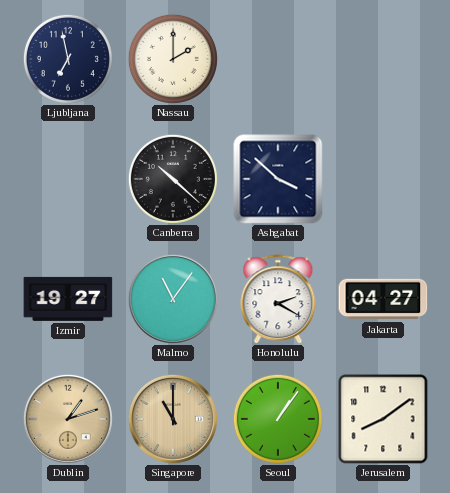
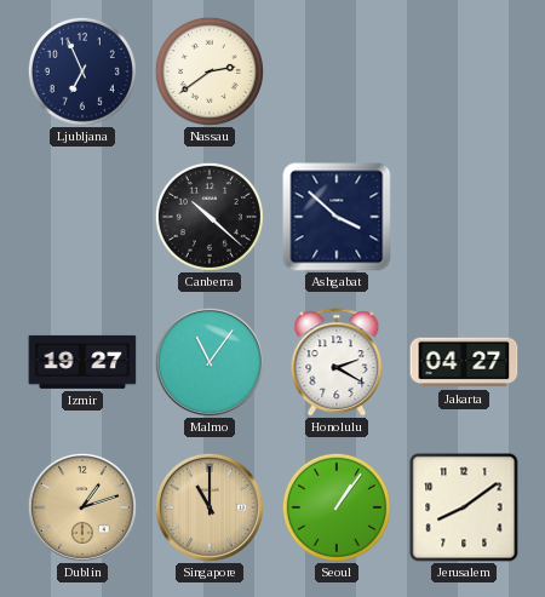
Ljubljana: 6:58 -> 6:56 (82, 71)
Nassau: 2:00 -> 2:39 (210, 71)
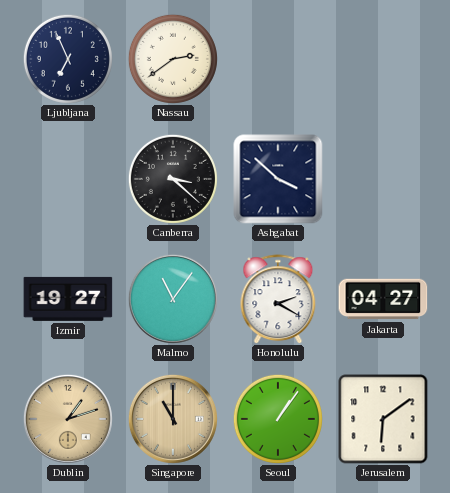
Canberra: 10:22 -> 3:22 (173, 179)
Jerusalem: 8:09 -> 6:09 (383, 419)
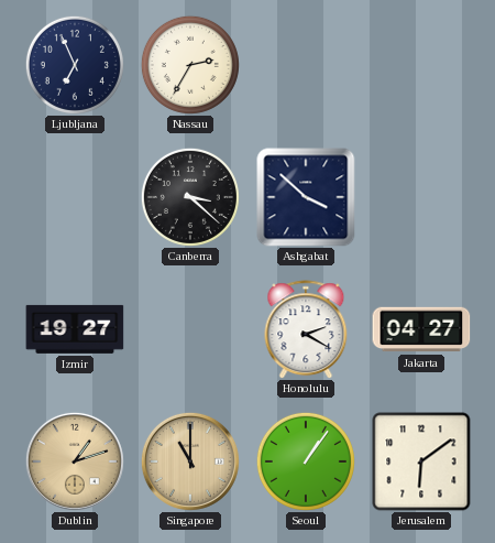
Nassau: 2:39 -> 2:35 (190, 65)
Malmo: 11:06 -> none (173, 299)
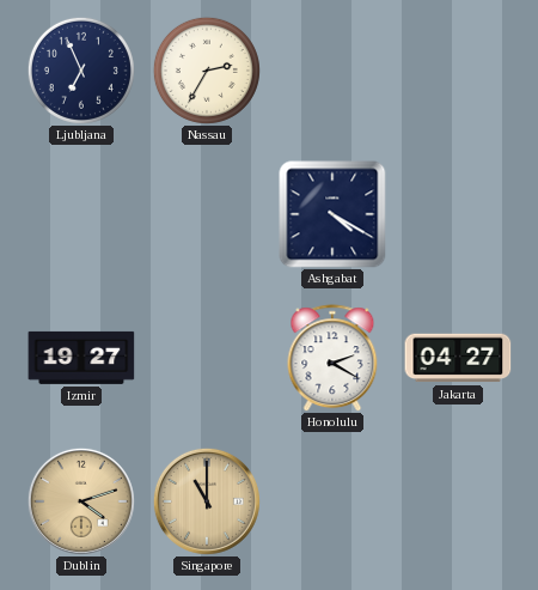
Canberra: 3:22 -> none (190, 197)
Ashgabat: 3:52 -> 4:20 (332, 214)
Dublin: 1:12 -> 4:12 (81, 501)
Seoul: 1:06 -> none (306, 461)
Jerusalem: 6:09 -> none (421, 461)
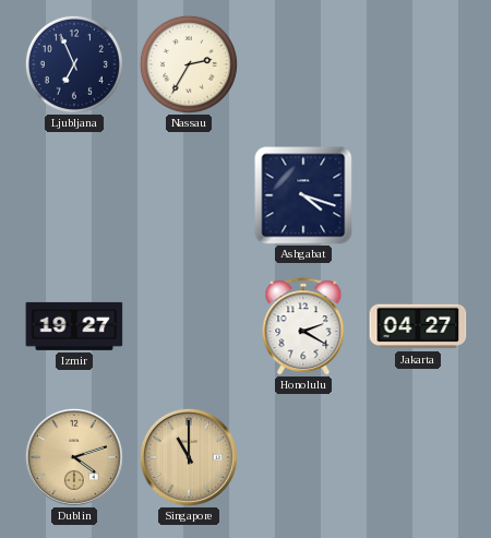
Ashgabat: 4:20 -> 4:18 (303, 195)
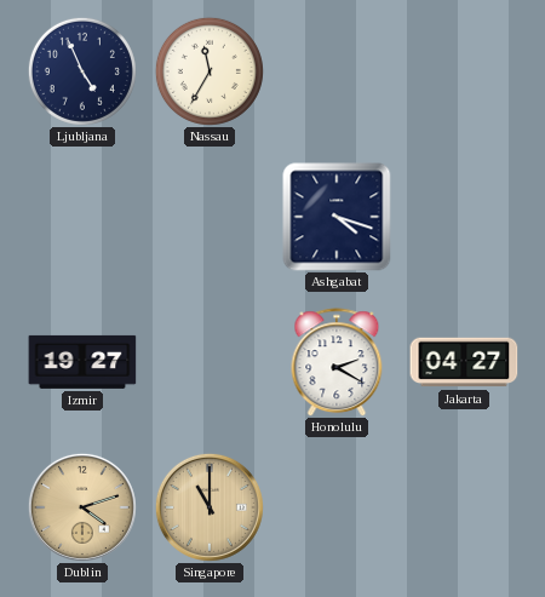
Ljubljana: 6:56 -> 4:56 (82, 71)
Nassau: 2:35 -> 11:35 (210, 71)
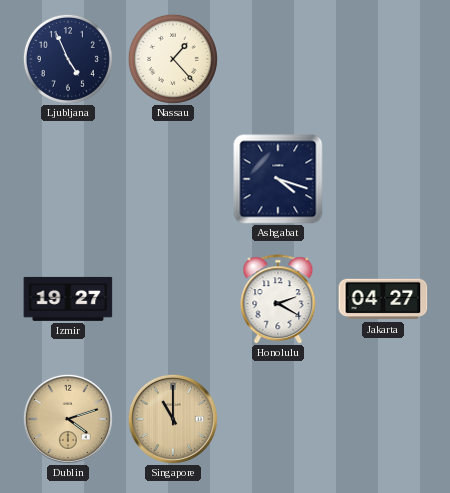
Nassau: 11:35 -> 1:23 (173, 59)
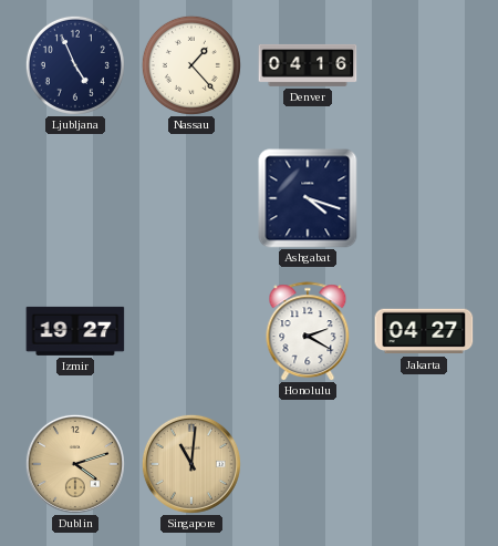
Denver: none -> 04:16 (308, 65)
Singapore: 11:00 -> 11:01 (191, 464)
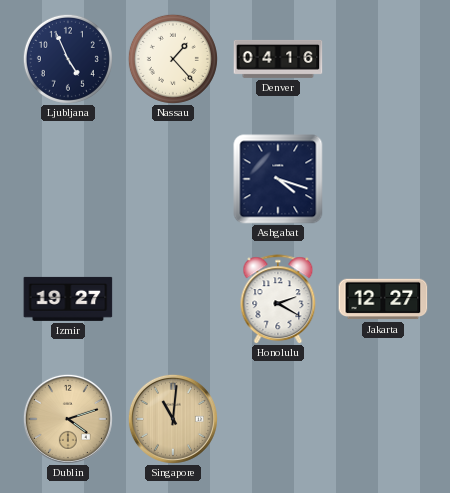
Jakarta: 04:27 -> 12:27 (383, 299)
